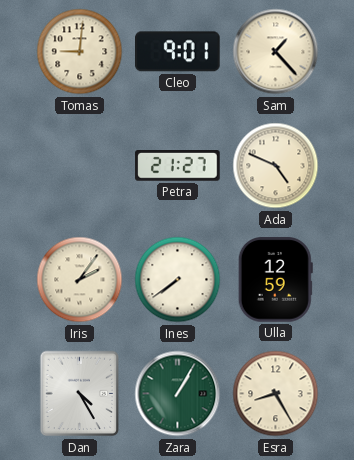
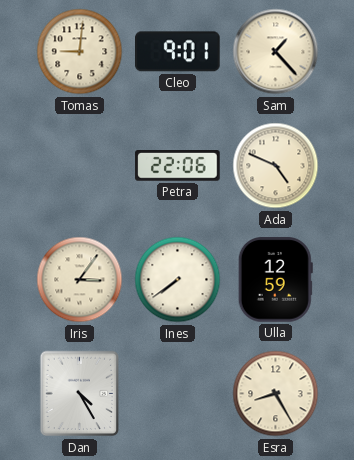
Petra: 21:27 -> 22:06 (178, 166)
Iris: 2:06 -> 3:06 (80, 280)
Zara: 1:05 -> none (178, 394)
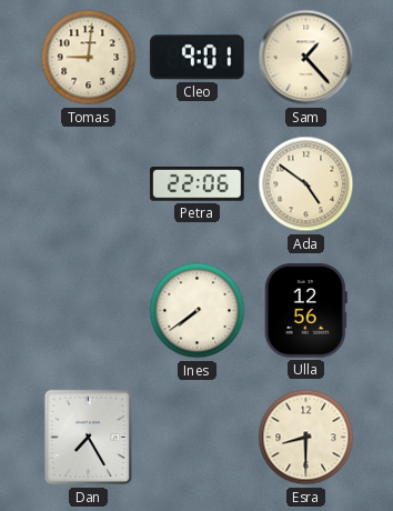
Ada: 4:49 -> 4:51 (306, 184)
Iris: 3:06 -> none (80, 280)
Ulla: 12:59 -> 12:56 (305, 311)
Dan: 4:25 -> 7:25 (89, 438)
Esra: 8:25 -> 8:30 (306, 438)
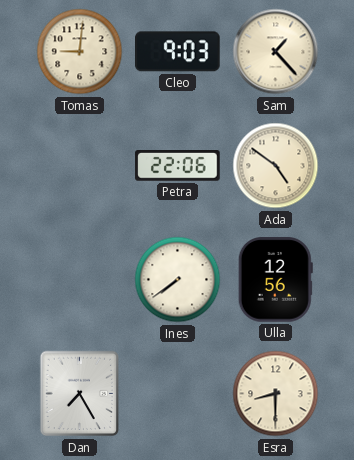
Cleo: 9:01 -> 9:03 (178, 52)
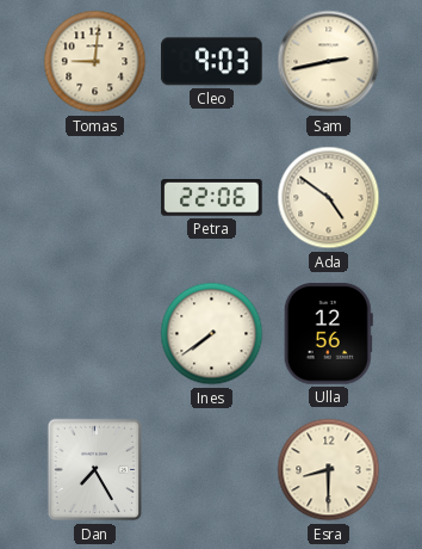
Sam: 1:23 -> 2:43 (329, 62)
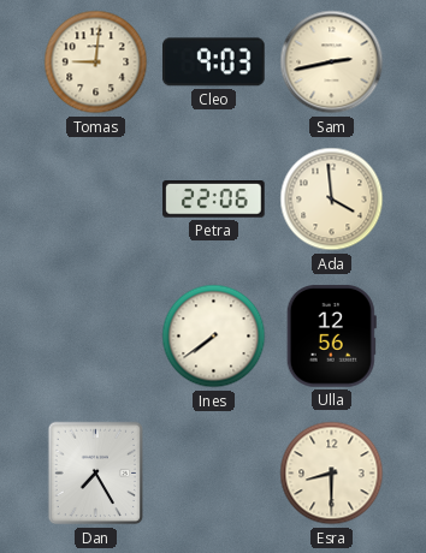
Ada: 4:51 -> 3:59 (332, 200)
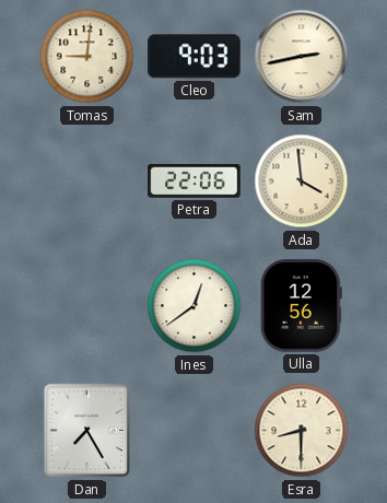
Ines: 7:39 -> 12:39 (195, 306)
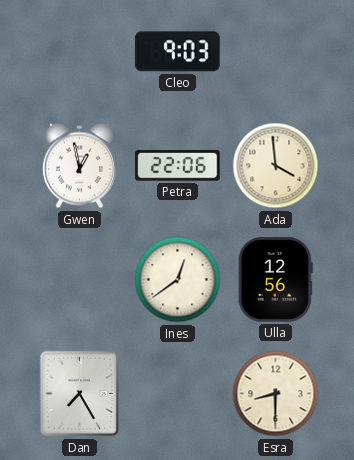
Tomas: 9:01 -> none (87, 57)
Sam: 2:43 -> none (302, 57)
Gwen: none -> 12:58 (79, 166)
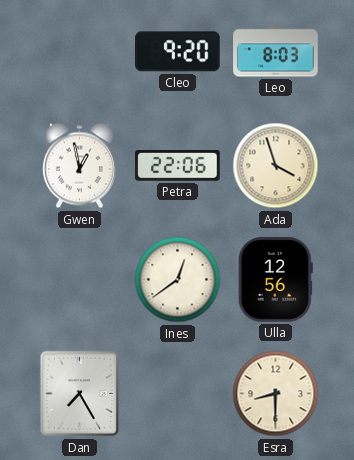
Cleo: 9:03 -> 9:20 (178, 52)
Leo: none -> 8:03 (276, 52)
Ada: 3:59 -> 3:57 (276, 166)
